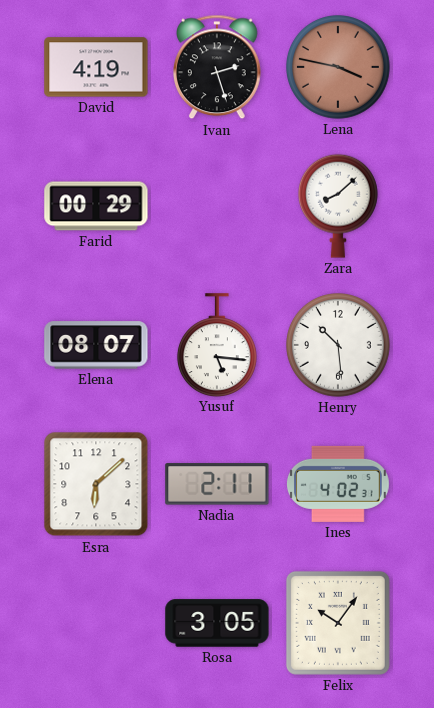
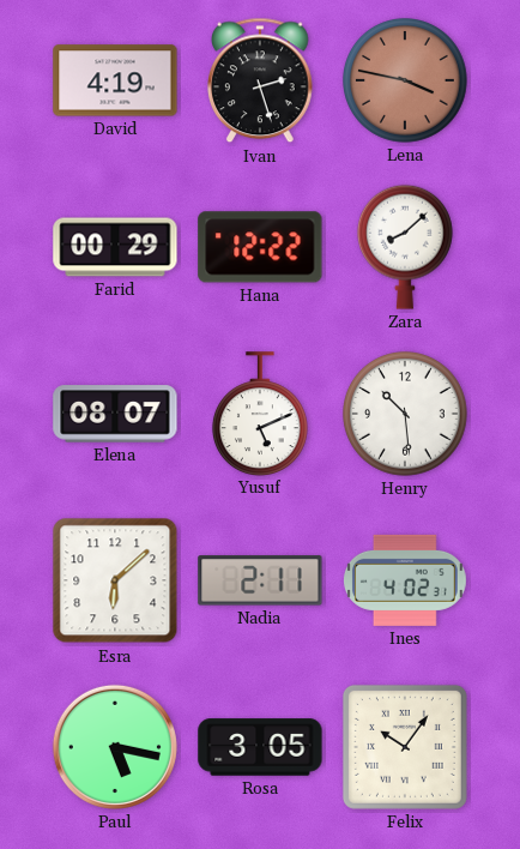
Hana: none -> 12:22 (260, 247)
Yusuf: 5:16 -> 5:11 (260, 414)
Paul: none -> 5:17 (115, 747)
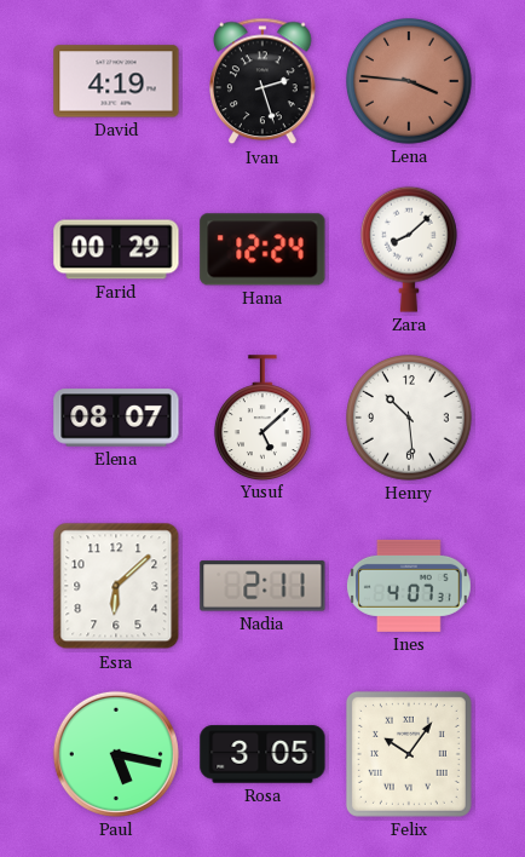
Lena: 3:47 -> 3:46 (410, 82)
Hana: 12:22 -> 12:24 (262, 249)
Yusuf: 5:11 -> 5:08 (262, 418)
Ines: 4:02 -> 4:07 (409, 586)
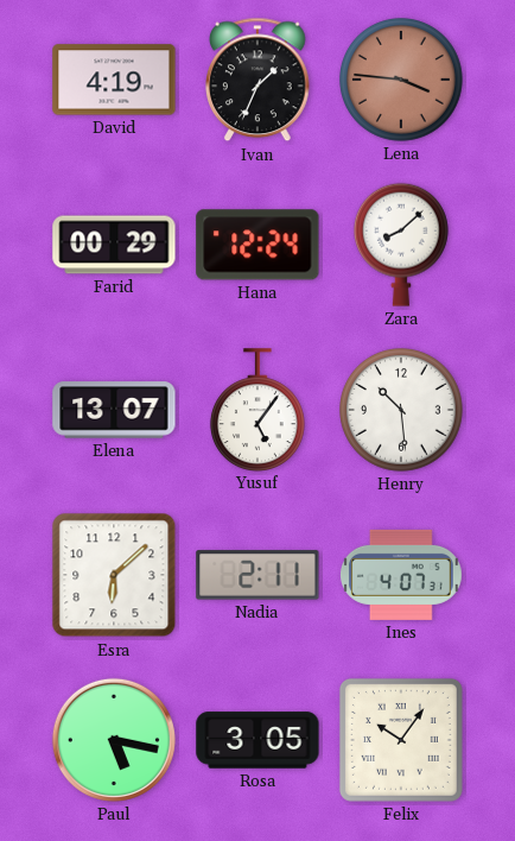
Ivan: 2:27 -> 1:34 (259, 80)
Elena: 08:07 -> 13:07 (114, 410)
Yusuf: 5:08 -> 5:06 (257, 410)
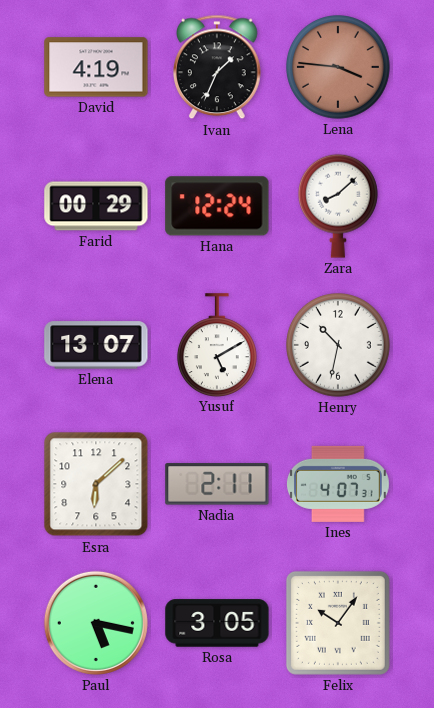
Yusuf: 5:06 -> 5:10 (217, 345)
Henry: 10:29 -> 10:32 (339, 346)
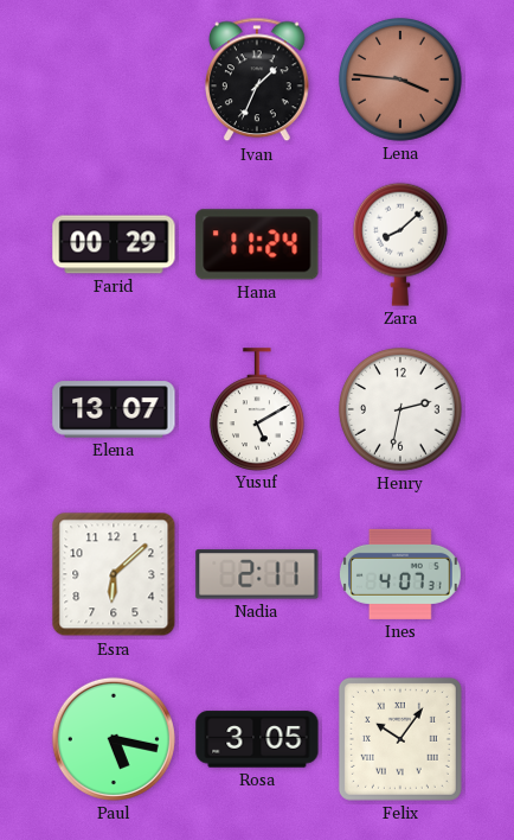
David: 4:19 -> none (96, 67)
Hana: 12:24 -> 11:24 (257, 244)
Henry: 10:32 -> 2:32 (401, 411)
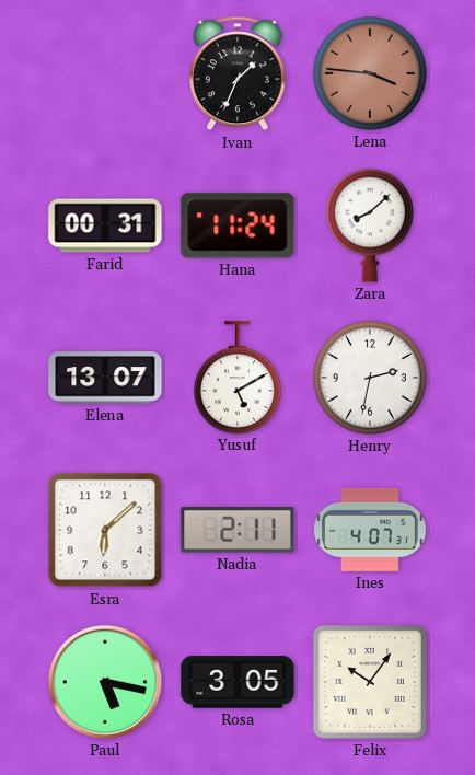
Farid: 00:29 -> 00:31 (105, 225)
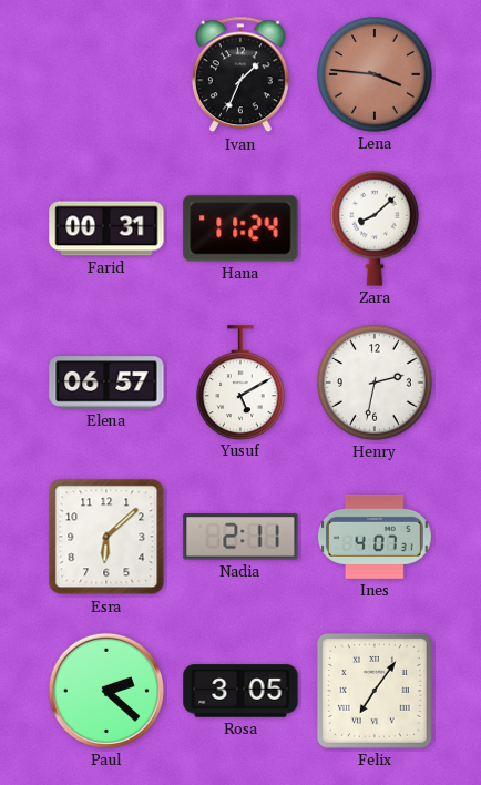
Elena: 13:07 -> 06:57 (106, 383)
Paul: 5:17 -> 2:22 (106, 691)
Felix: 10:06 -> 7:06 (375, 691)
